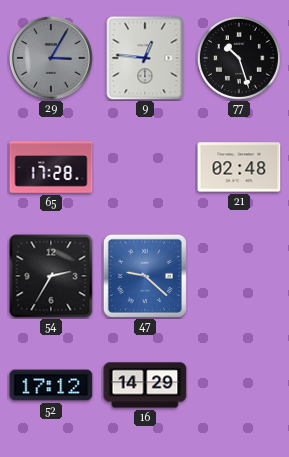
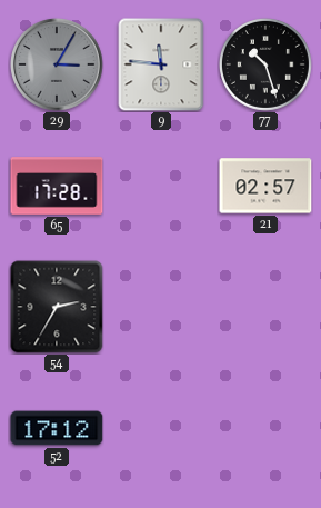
9: 12:46 -> 11:46 (161, 64)
21: 02:48 -> 02:57 (265, 186)
47: 9:22 -> none (145, 276)
16: 14:29 -> none (145, 385)
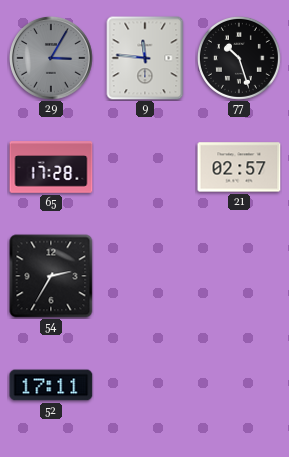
52: 17:12 -> 17:11 (51, 385)
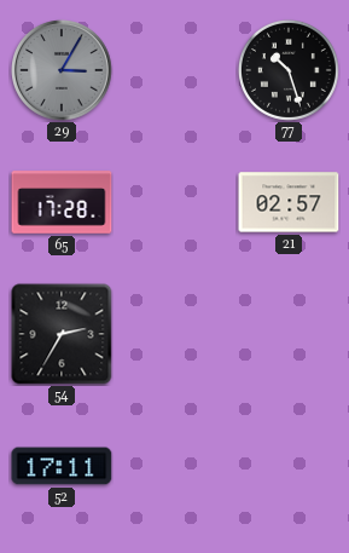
9: 11:46 -> none (145, 58)
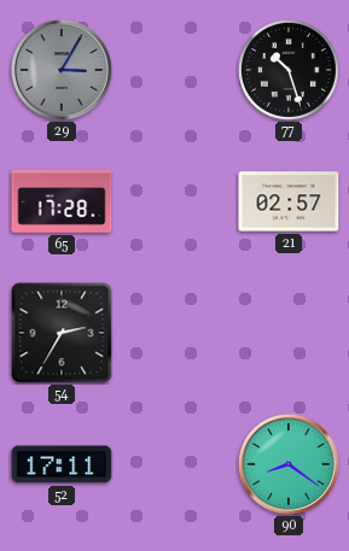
90: none -> 8:21 (289, 464)
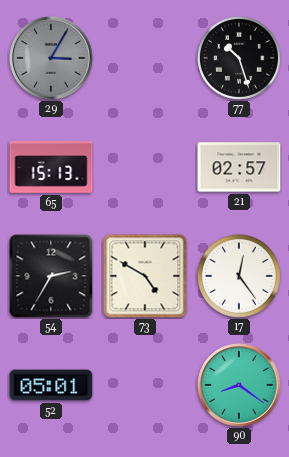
65: 17:28 -> 15:13 (51, 167)
73: none -> 4:50 (145, 276)
17: none -> 12:24 (239, 276)
52: 17:11 -> 05:01 (51, 385)
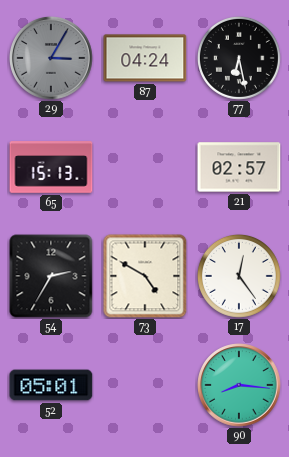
87: none -> 04:24 (145, 58)
77: 10:27 -> 6:28 (239, 58)
90: 8:21 -> 8:16 (239, 385)
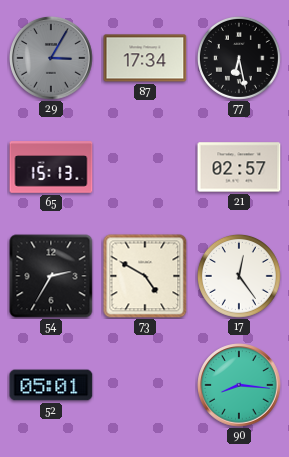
87: 04:24 -> 17:34 (145, 58)
